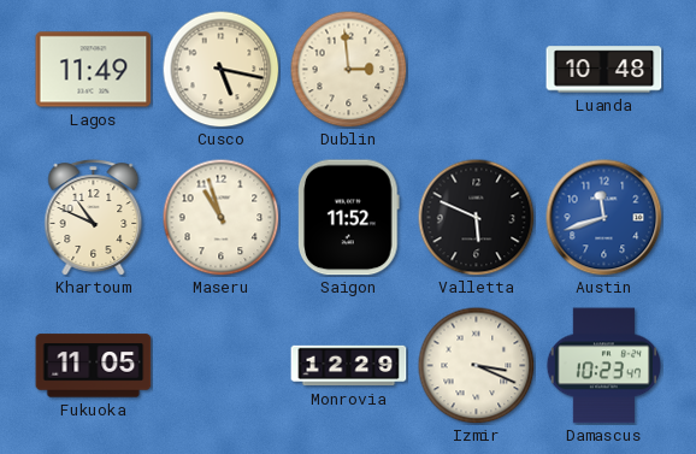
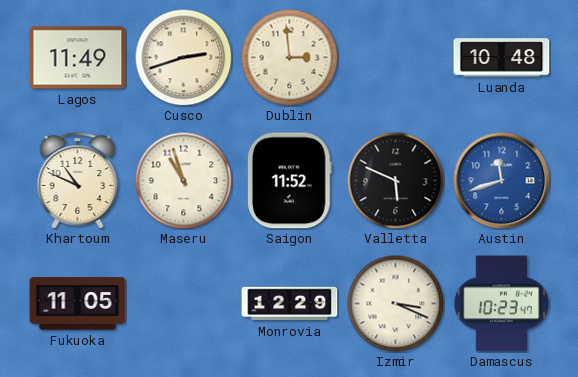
Cusco: 5:17 -> 2:42 (183, 57)
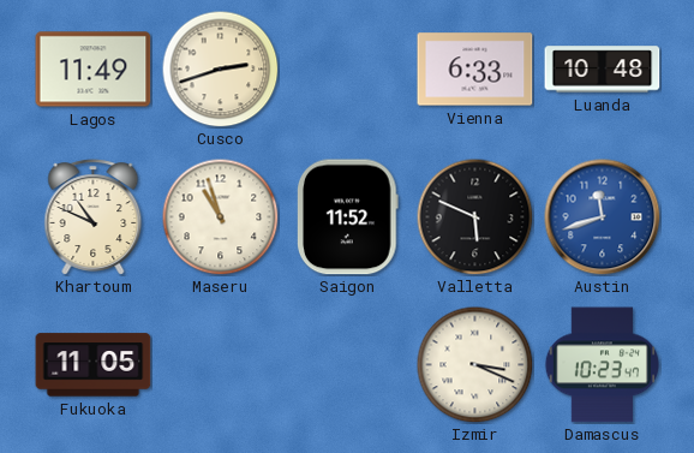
Dublin: 2:59 -> none (289, 57)
Vienna: none -> 6:33 (475, 70)
Monrovia: 12:29 -> none (290, 304)
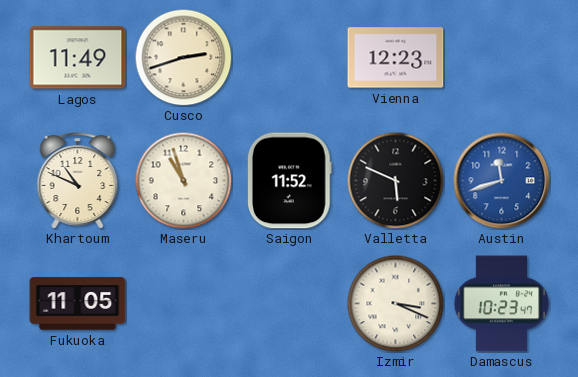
Vienna: 6:33 -> 12:23 (396, 58)
Luanda: 10:48 -> none (603, 70)
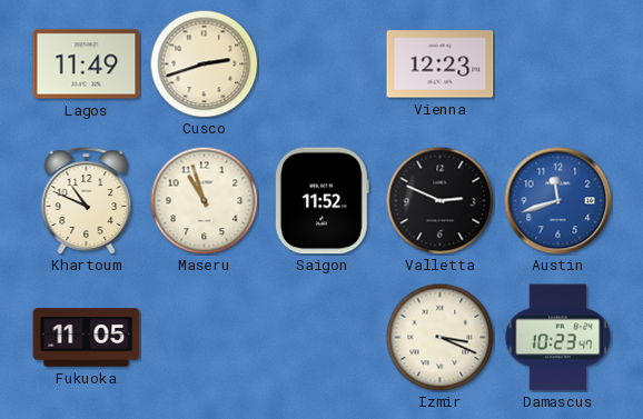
Valletta: 5:49 -> 2:49 (439, 200)
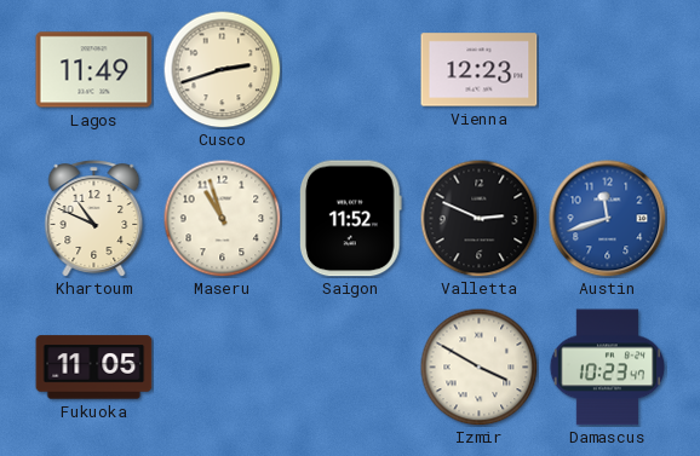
Izmir: 3:19 -> 3:50 (478, 366)
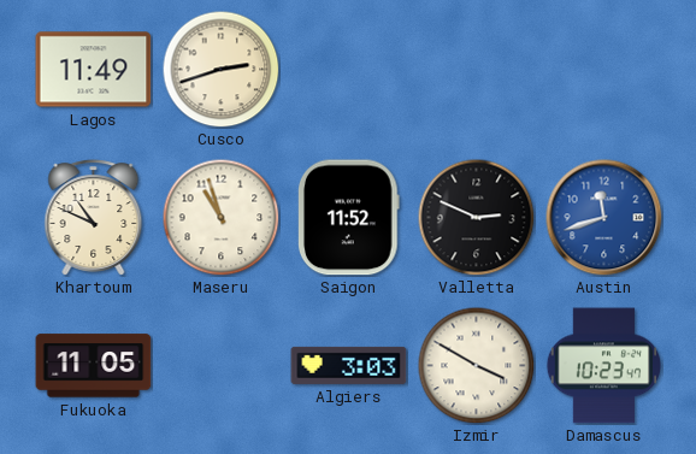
Vienna: 12:23 -> none (480, 70)
Algiers: none -> 3:03 (349, 365)
